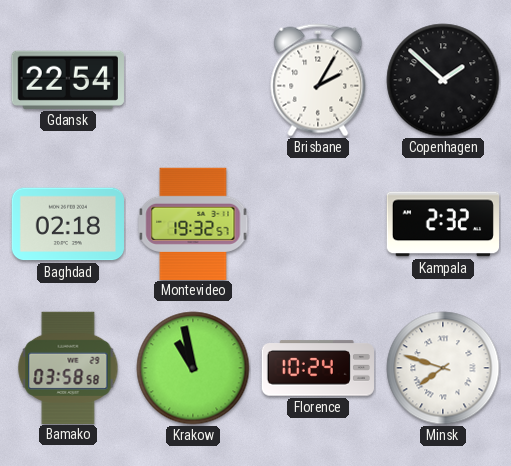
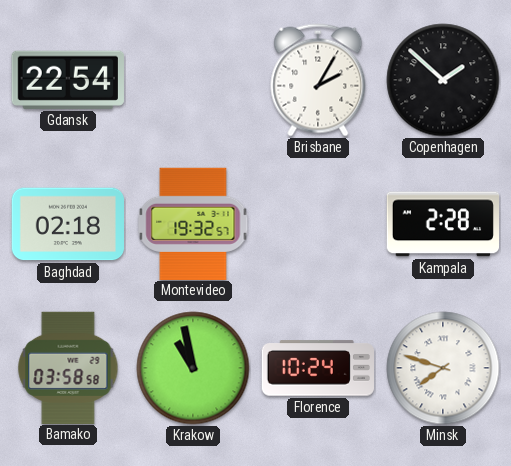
Kampala: 2:32 -> 2:28 (442, 224)
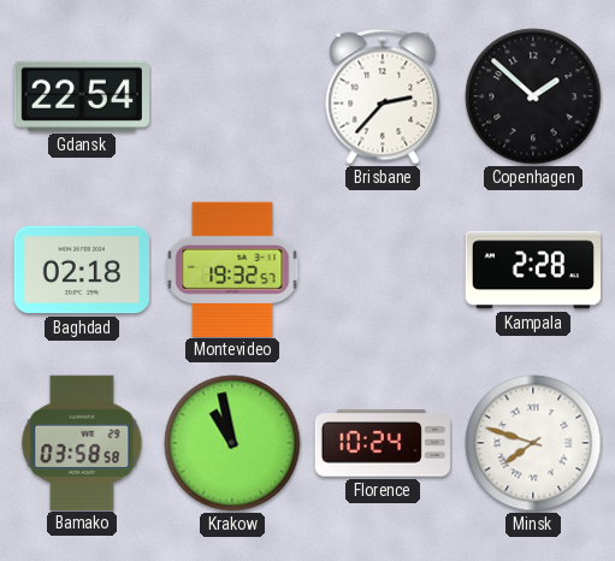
Brisbane: 2:05 -> 2:37 (383, 96)
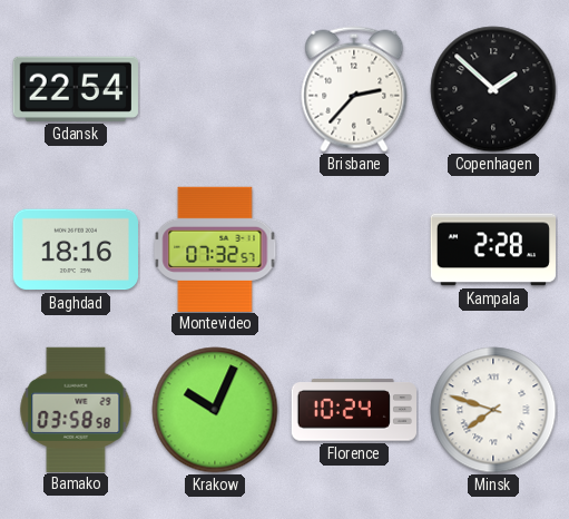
Baghdad: 02:18 -> 18:16 (75, 249)
Montevideo: 19:32 -> 07:32 (215, 248)
Krakow: 10:58 -> 10:04 (215, 410)
